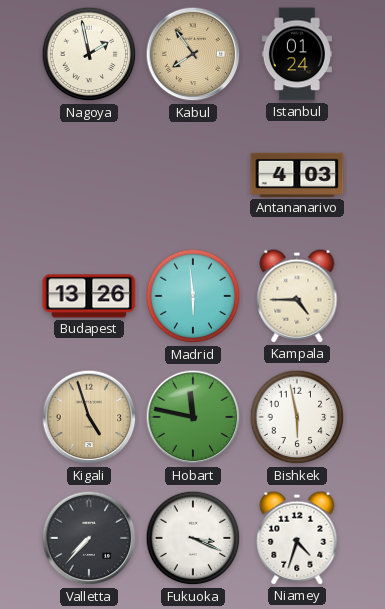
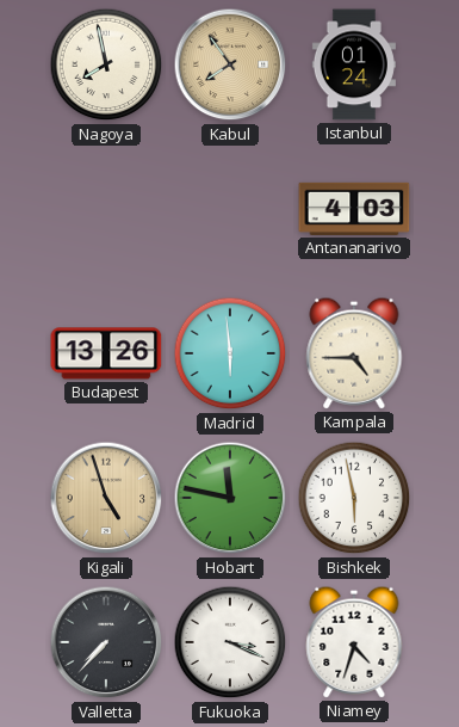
Nagoya: 1:58 -> 7:58 (106, 64)
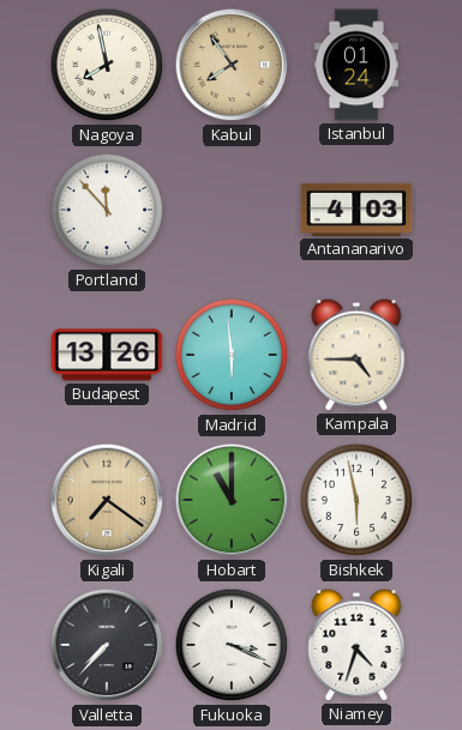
Portland: none -> 11:53 (107, 210)
Kigali: 4:57 -> 7:21 (107, 500)
Hobart: 11:47 -> 11:00 (232, 500)
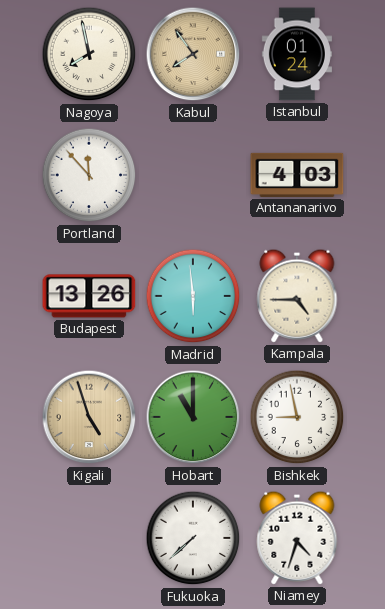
Kigali: 7:21 -> 4:57 (89, 417)
Bishkek: 5:58 -> 8:58 (297, 417)
Valletta: 7:37 -> none (107, 645)
Fukuoka: 3:19 -> 7:38 (193, 538)
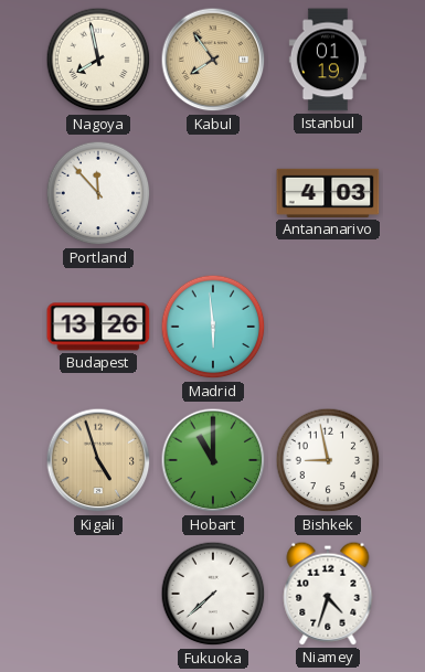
Istanbul: 01:24 -> 01:19 (328, 60)
Kampala: 4:45 -> none (297, 296)
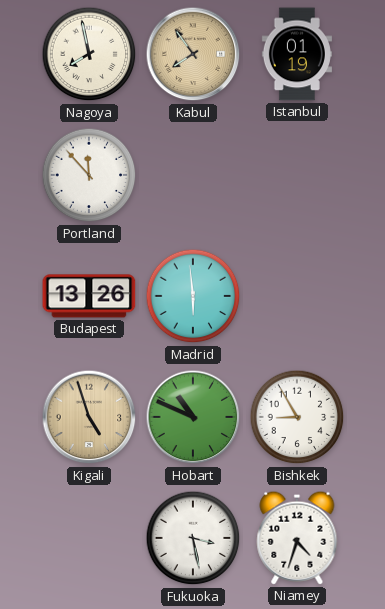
Antananarivo: 4:03 -> none (328, 193)
Hobart: 11:00 -> 10:49 (193, 417)
Bishkek: 8:58 -> 8:55 (297, 417)
Fukuoka: 7:38 -> 3:28 (193, 538)
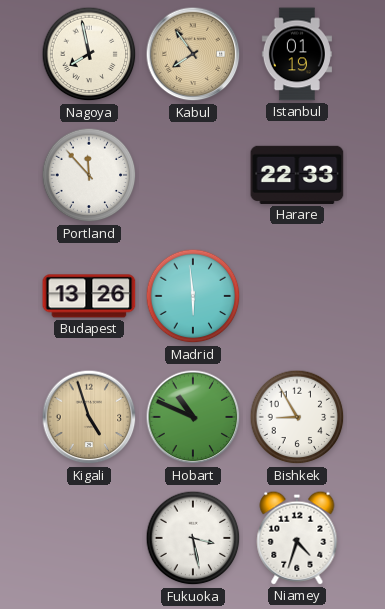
Harare: none -> 22:33 (297, 175)
